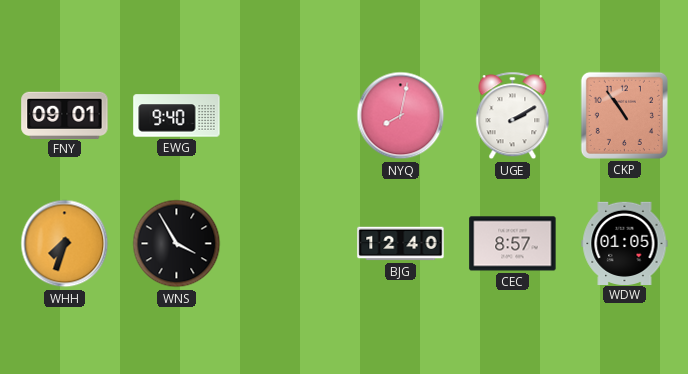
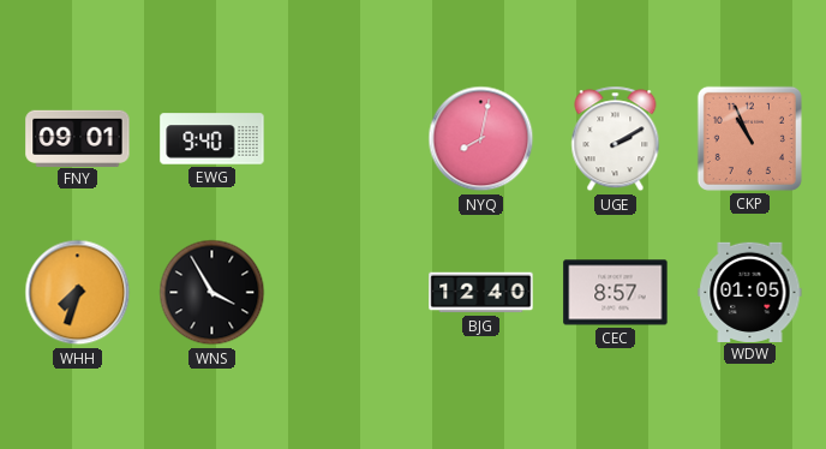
CKP: 10:54 -> 10:56 (749, 138)
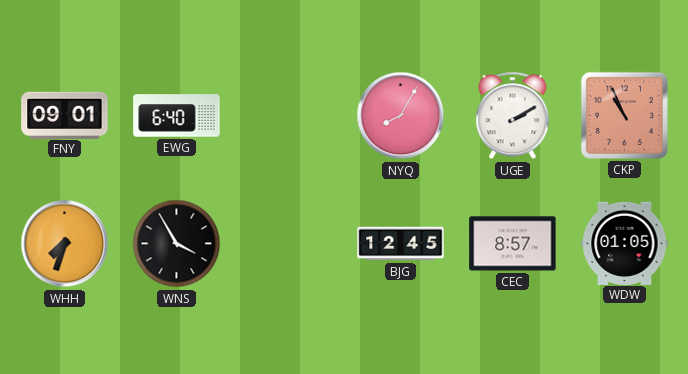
EWG: 9:40 -> 6:40 (177, 116)
NYQ: 8:02 -> 8:05 (401, 116)
BJG: 12:40 -> 12:45 (401, 244)
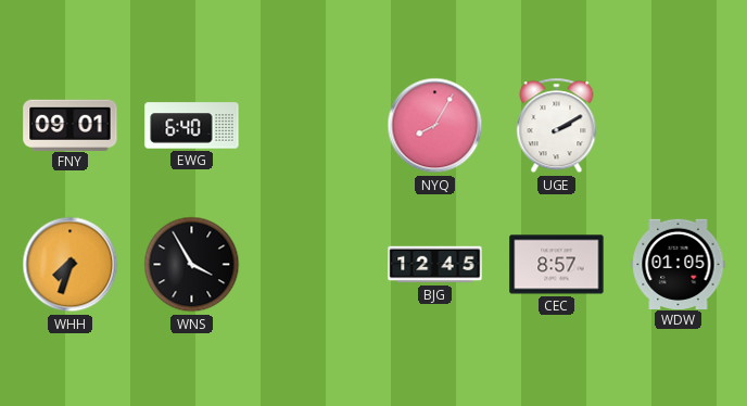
CKP: 10:56 -> none (624, 115)
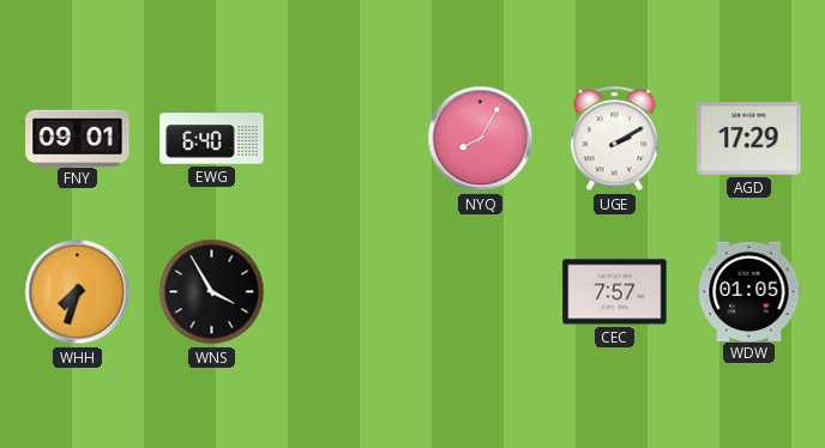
AGD: none -> 17:29 (749, 139)
BJG: 12:45 -> none (435, 265)
CEC: 8:57 -> 7:57 (615, 292)
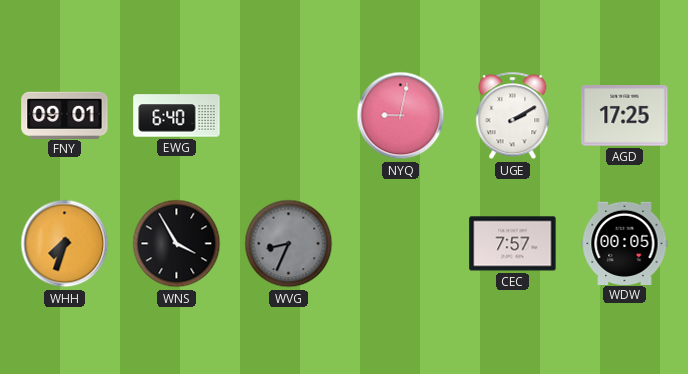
NYQ: 8:05 -> 9:02 (401, 116)
AGD: 17:29 -> 17:25 (625, 116)
WVG: none -> 8:34 (289, 244)
WDW: 01:05 -> 00:05 (625, 243)
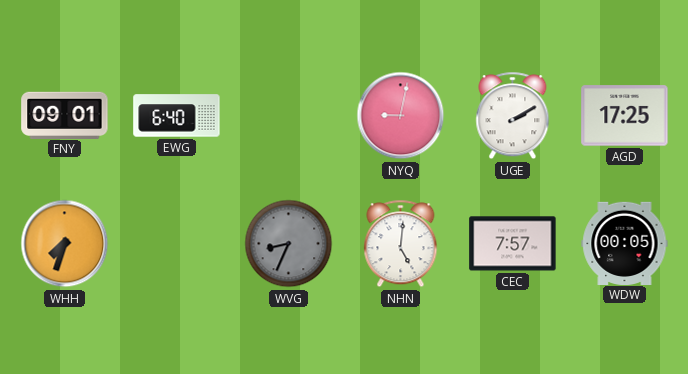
WNS: 3:55 -> none (177, 244)
NHN: none -> 5:01 (401, 244)
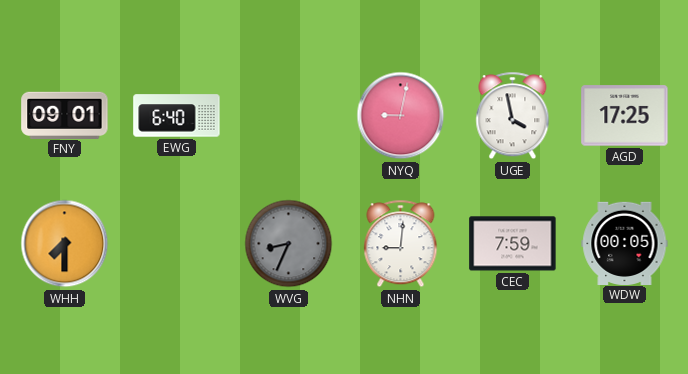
UGE: 2:10 -> 3:58 (513, 116)
WHH: 7:33 -> 7:30 (65, 244)
NHN: 5:01 -> 9:01 (401, 244)
CEC: 7:57 -> 7:59 (513, 244)
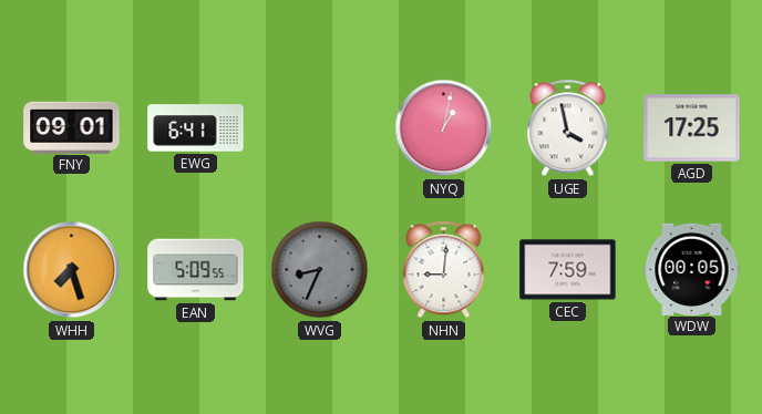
EWG: 6:40 -> 6:41 (196, 128)
NYQ: 9:02 -> 1:02 (444, 128)
WHH: 7:30 -> 7:27 (72, 270)
EAN: none -> 5:09 (196, 270)
